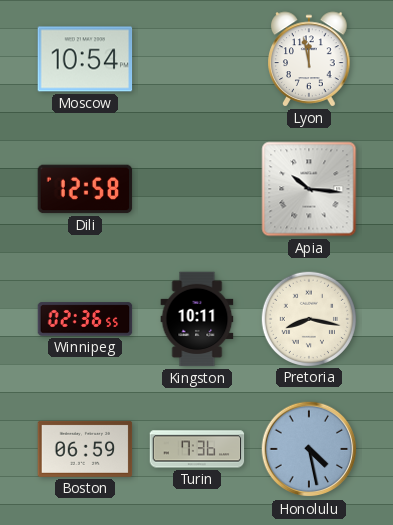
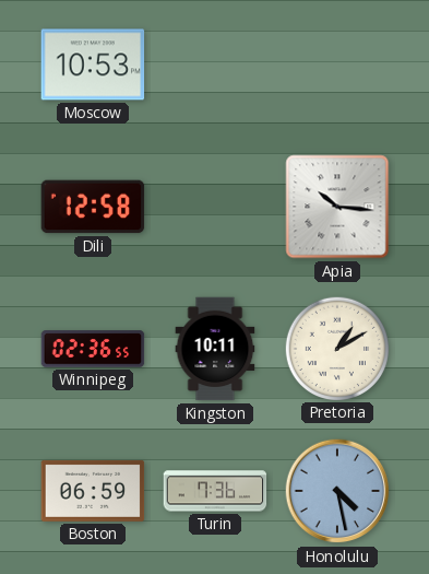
Moscow: 10:54 -> 10:53 (93, 65)
Lyon: 11:58 -> none (309, 59)
Pretoria: 8:17 -> 1:10 (336, 348)
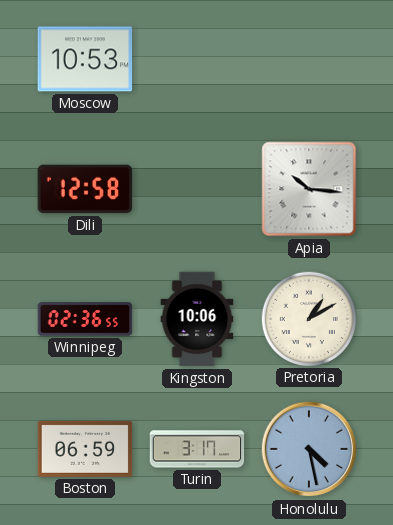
Kingston: 10:11 -> 10:06 (197, 319)
Turin: 7:36 -> 3:17 (197, 449)
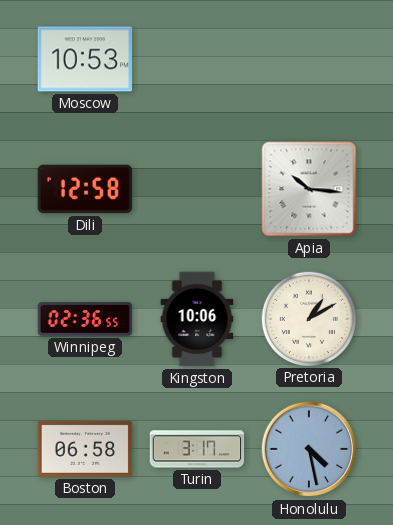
Boston: 06:59 -> 06:58 (85, 449)
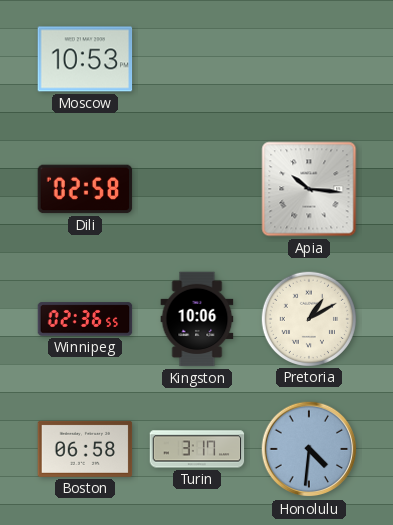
Dili: 12:58 -> 02:58 (85, 189)
Honolulu: 4:28 -> 4:31 (309, 449)
